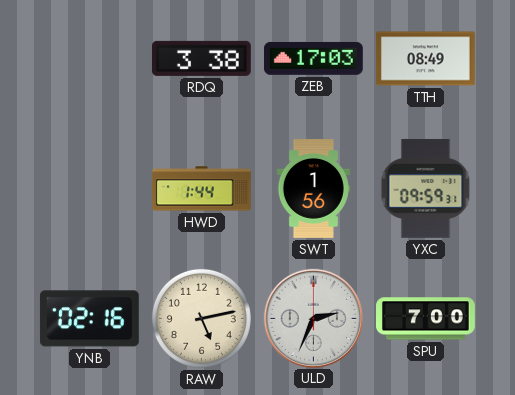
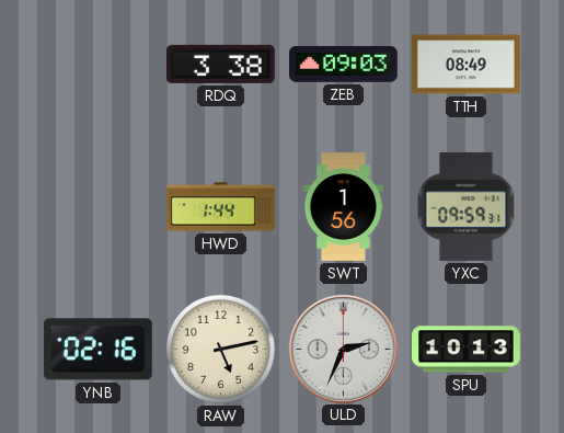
ZEB: 17:03 -> 09:03 (343, 64)
SPU: 7:00 -> 10:13 (467, 350)
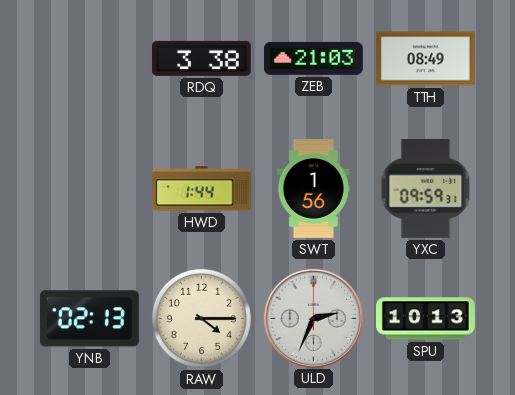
ZEB: 09:03 -> 21:03 (313, 58)
YNB: 02:16 -> 02:13 (89, 319)
RAW: 5:13 -> 4:15 (201, 318)
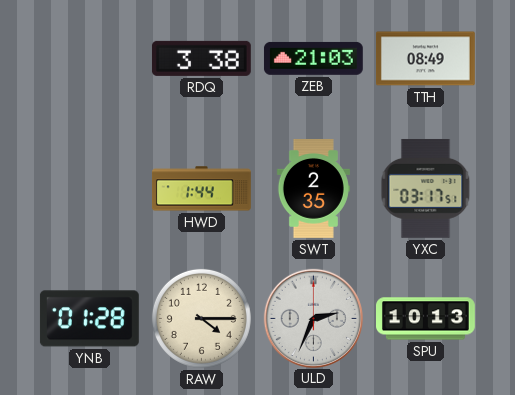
SWT: 1:56 -> 2:35 (313, 189)
YXC: 09:59 -> 03:17 (426, 188)
YNB: 02:13 -> 01:28 (89, 319)
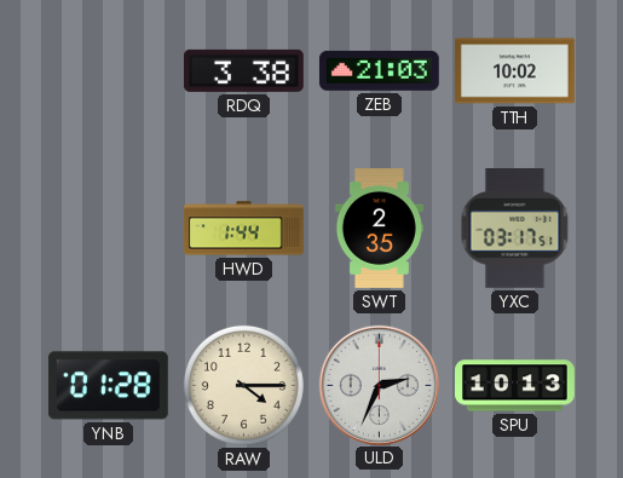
TTH: 08:49 -> 10:02 (514, 71)
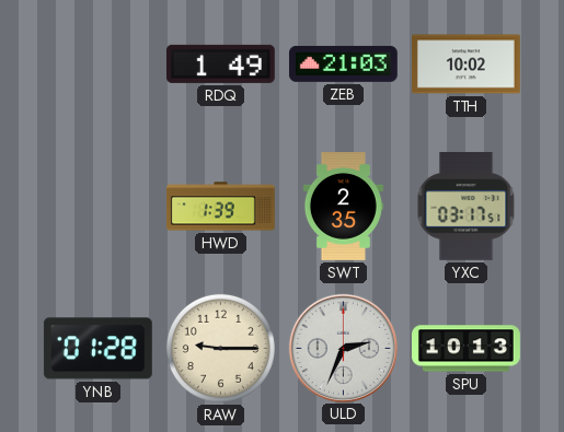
RDQ: 3:38 -> 1:49 (220, 63)
HWD: 1:44 -> 1:39 (221, 207)
RAW: 4:15 -> 9:15 (220, 348)
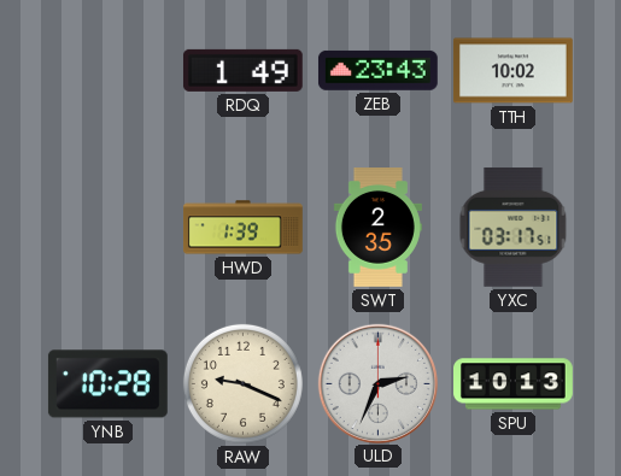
ZEB: 21:03 -> 23:43 (377, 70)
YNB: 01:28 -> 10:28 (107, 384)
RAW: 9:15 -> 9:19 (242, 383)
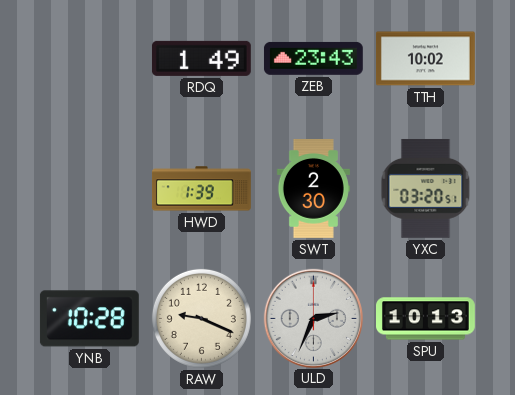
SWT: 2:35 -> 2:30 (313, 189)
YXC: 03:17 -> 03:20 (426, 188)
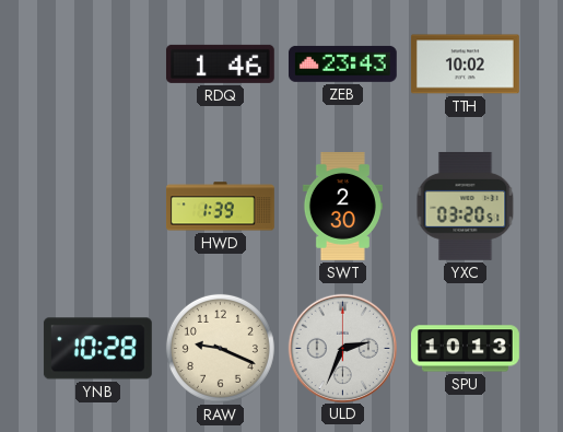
RDQ: 1:49 -> 1:46 (220, 63)
